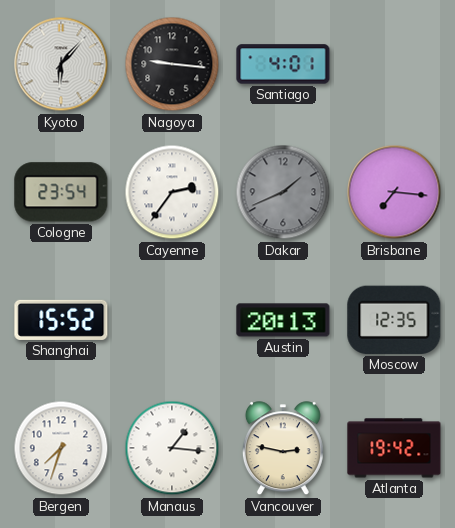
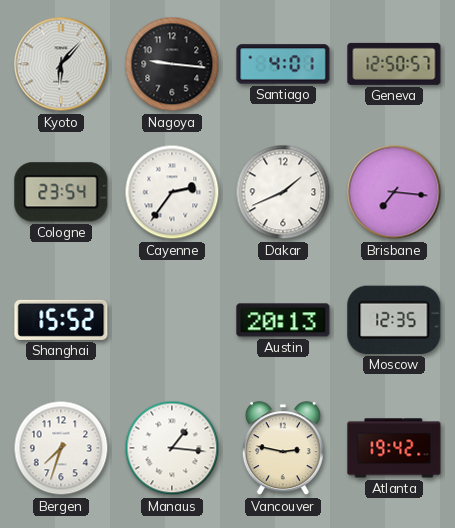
Geneva: none -> 12:50 (394, 64)
Dakar dial: grey -> white (283, 192)
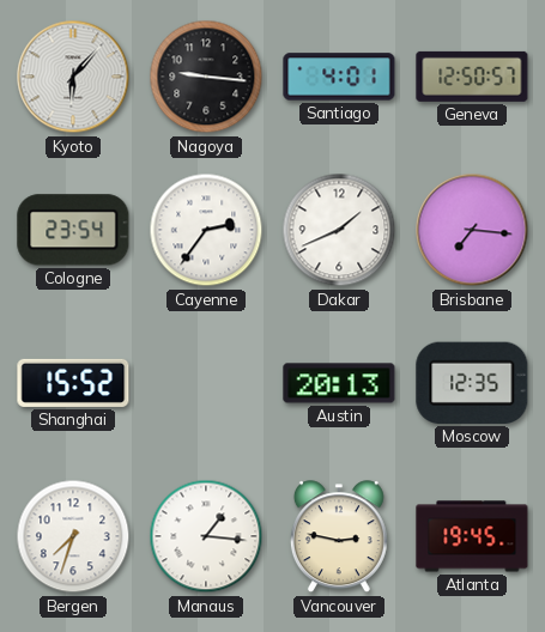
Atlanta: 19:42 -> 19:45 (472, 536)
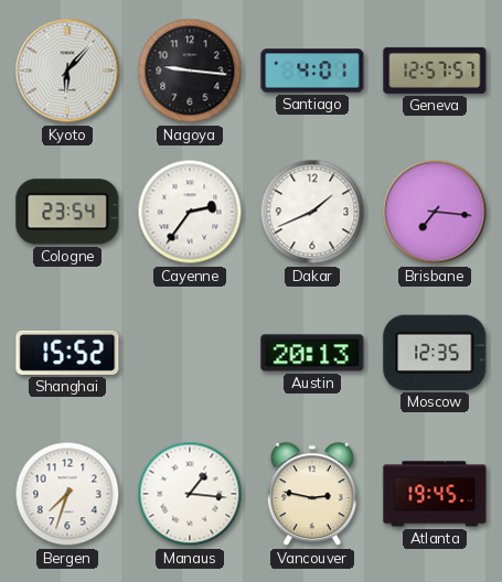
Geneva: 12:50 -> 12:57 (435, 71)
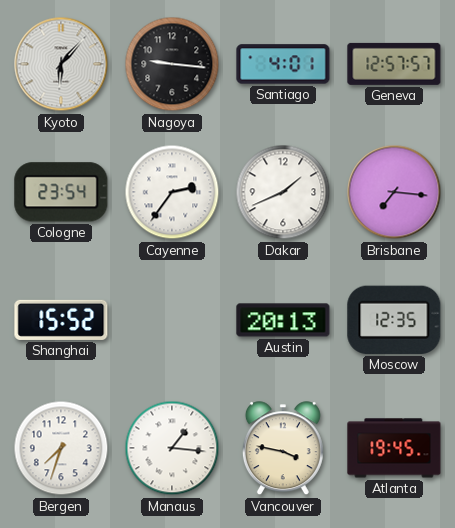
Vancouver: 2:47 -> 3:47 (283, 449)
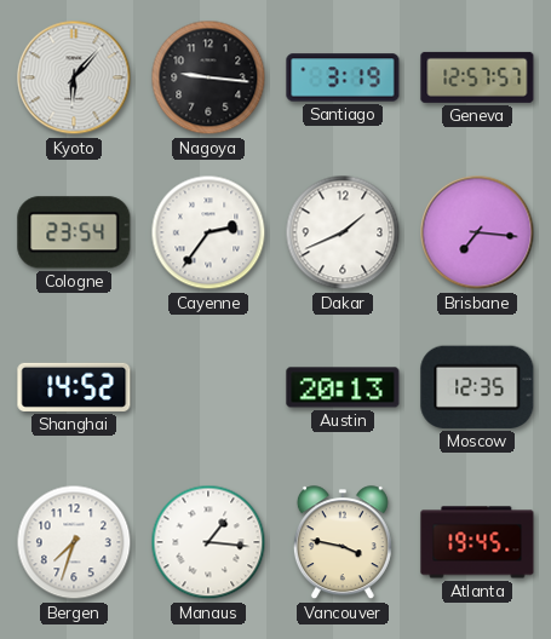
Santiago: 4:01 -> 3:19 (343, 77)
Shanghai: 15:52 -> 14:52 (74, 387)
